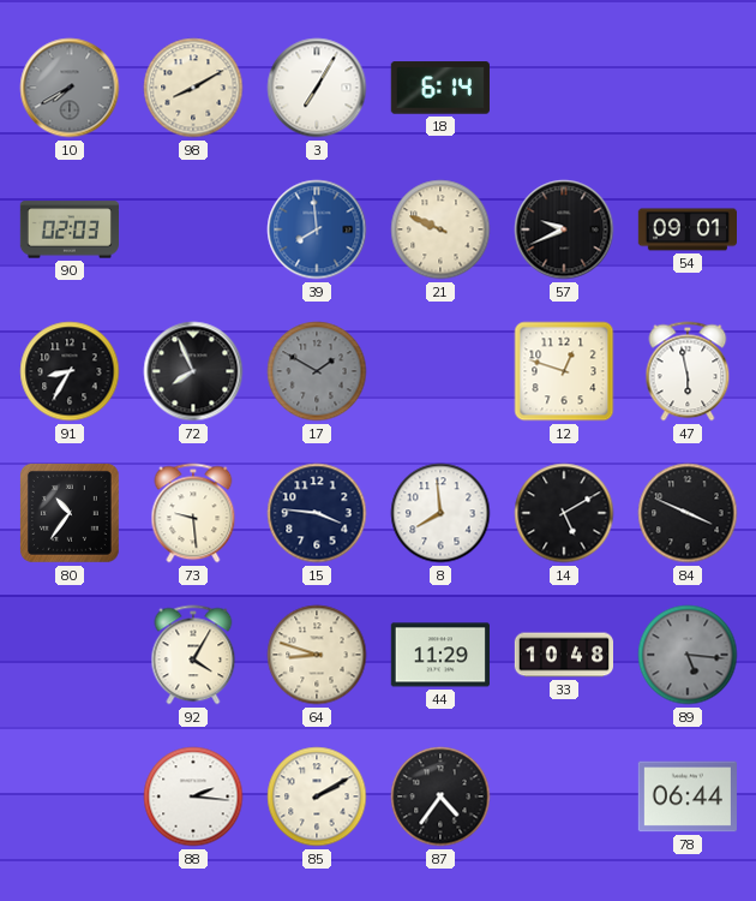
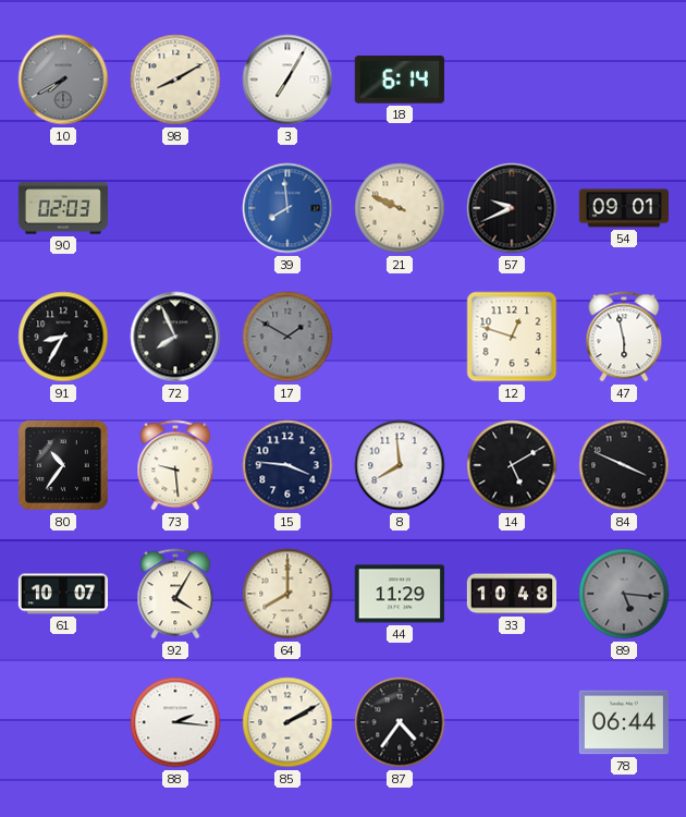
61: none -> 10:07 (62, 594)
64: 8:48 -> 8:00 (287, 594)
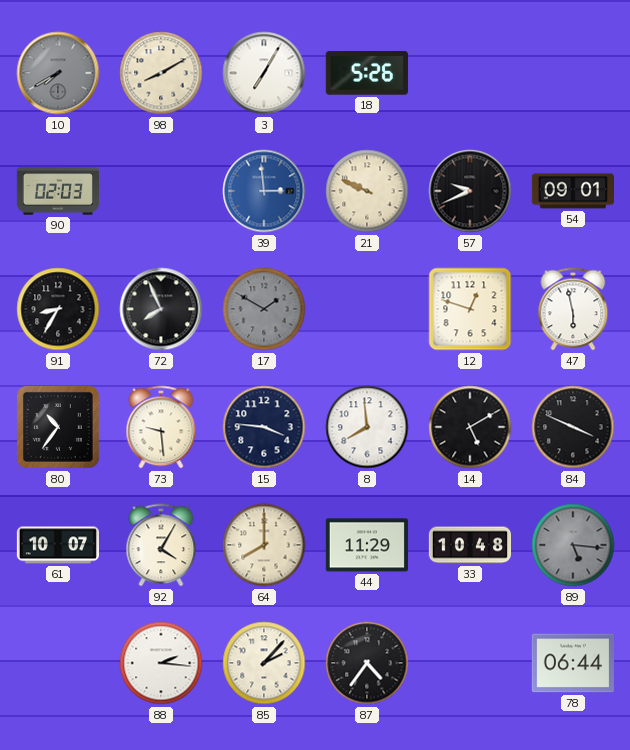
18: 6:14 -> 5:26 (367, 73)
39: 7:59 -> 2:59 (264, 191)
85: 2:10 -> 2:07 (264, 663)
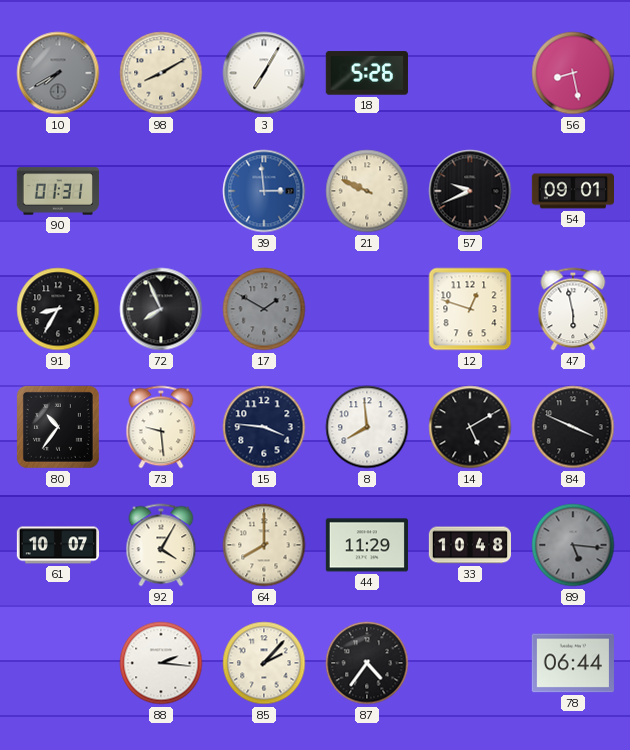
56: none -> 8:28 (573, 73)
90: 02:03 -> 01:31 (57, 191)
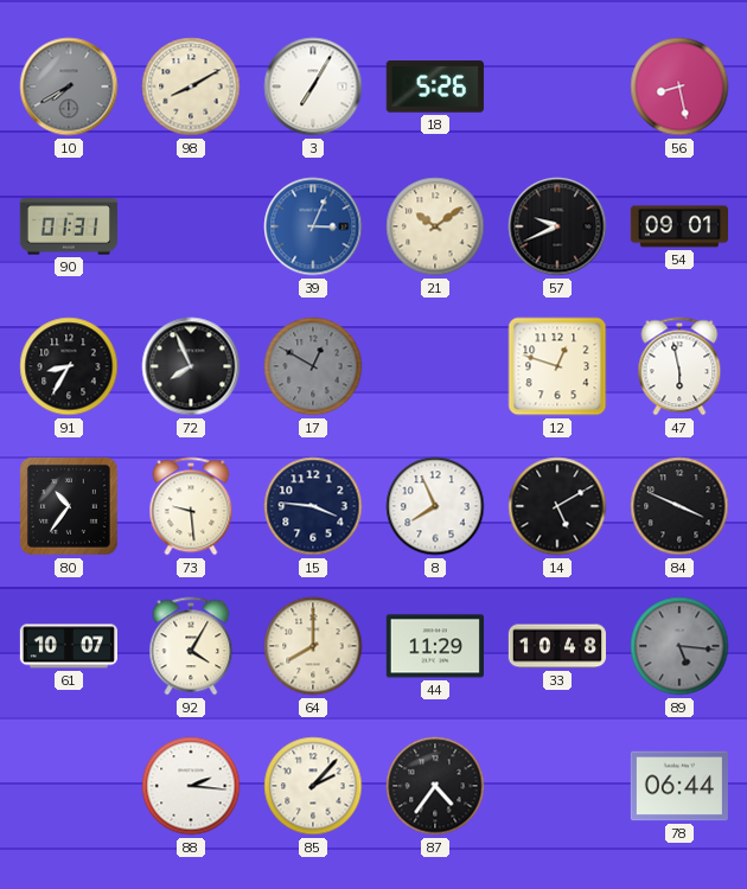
39: 2:59 -> 3:04 (313, 226)
21: 9:49 -> 10:09 (435, 226)
17: 1:50 -> 12:50 (313, 366)
8: 7:59 -> 7:56 (435, 506)
